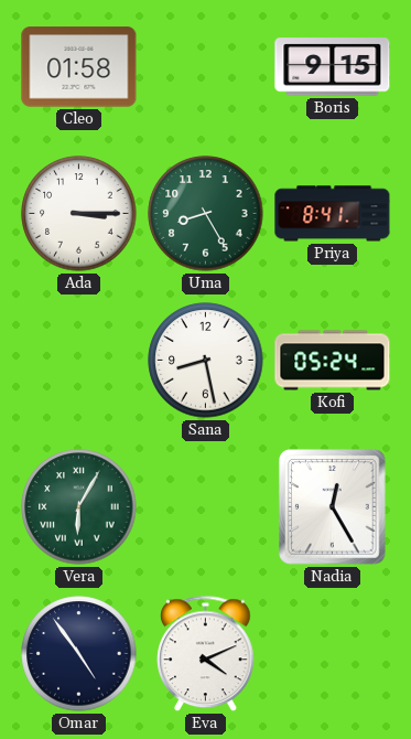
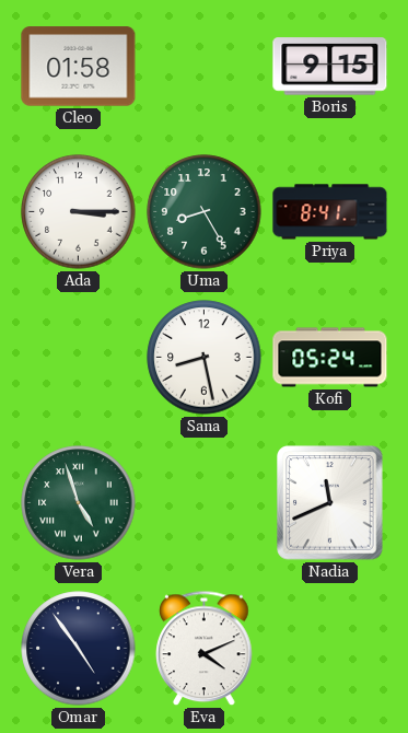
Vera: 6:05 -> 4:57 (79, 503)
Nadia: 12:25 -> 11:41 (330, 503)
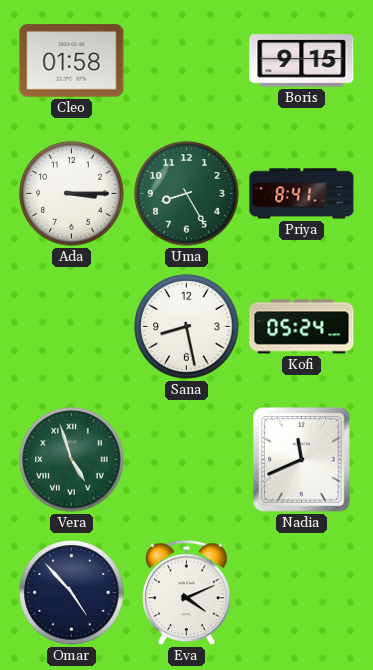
Omar: 4:54 -> 4:53 (72, 593)
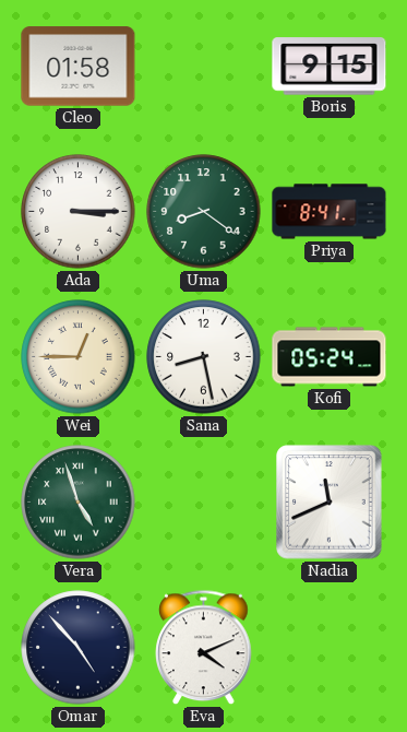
Uma: 8:25 -> 8:21 (204, 212)
Wei: none -> 12:45 (79, 357)
